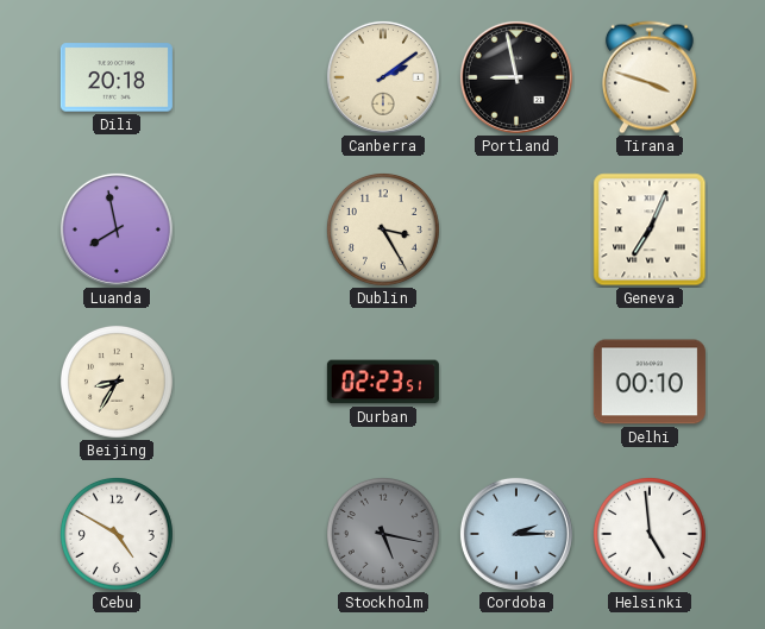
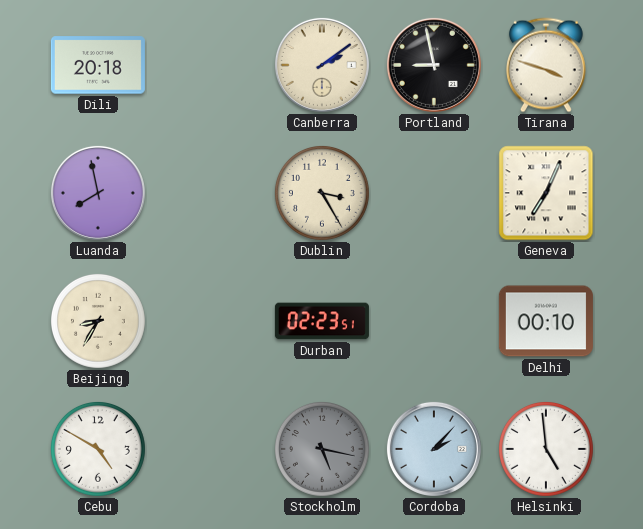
Cordoba: 2:15 -> 2:07 (434, 449)
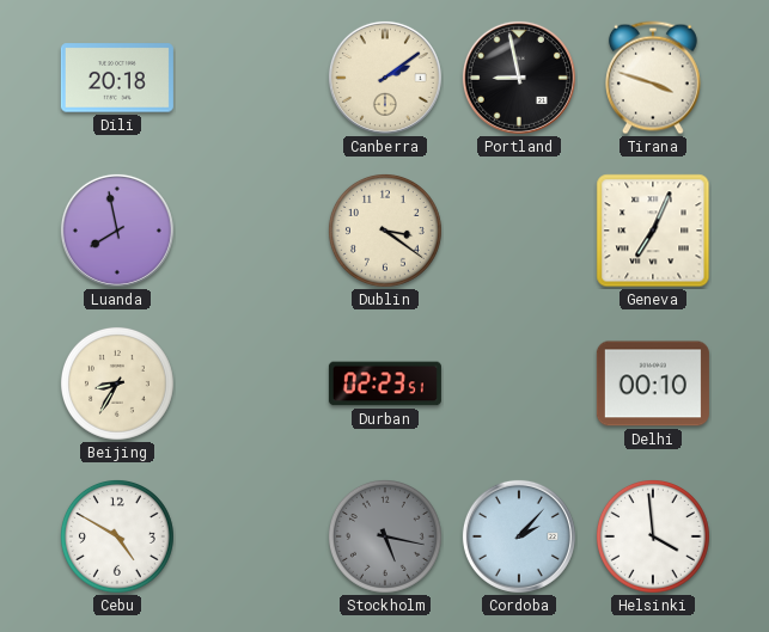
Dublin: 3:25 -> 3:21 (385, 231)
Helsinki: 4:59 -> 3:59 (653, 536)
